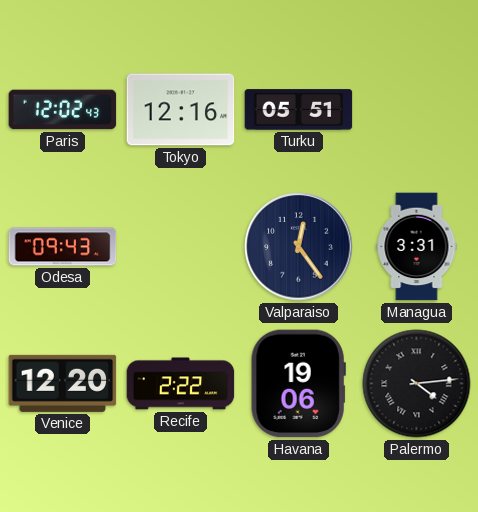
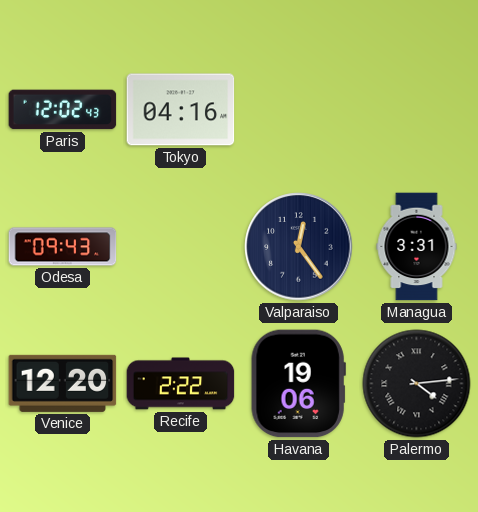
Tokyo: 12:16 -> 04:16 (181, 110)
Turku: 05:51 -> none (299, 110)
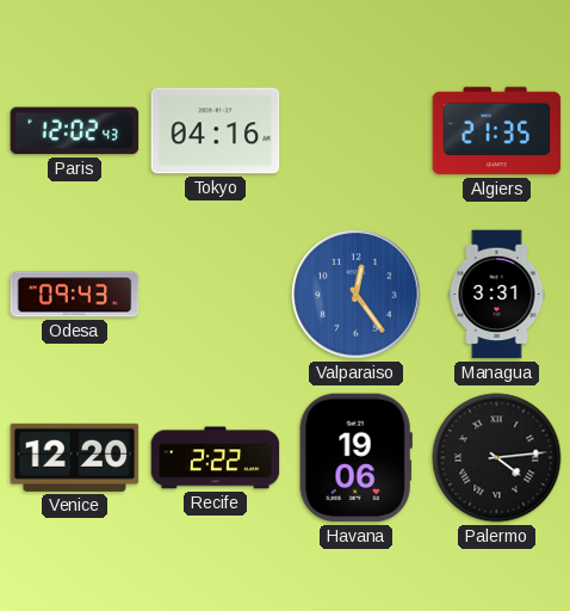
Algiers: none -> 21:35 (497, 131)
Valparaiso dial: navy -> blue (357, 295)
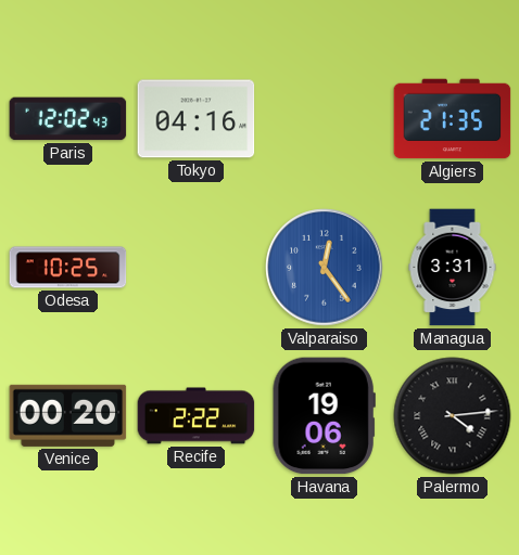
Odesa: 09:43 -> 10:25 (68, 268)
Venice: 12:20 -> 00:20 (68, 415)
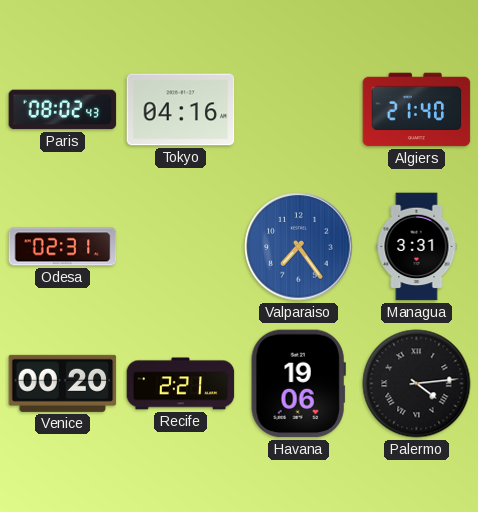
Paris: 12:02 -> 08:02 (63, 110)
Algiers: 21:35 -> 21:40 (417, 110)
Odesa: 10:25 -> 02:31 (63, 247)
Valparaiso: 12:24 -> 7:24 (299, 247)
Recife: 2:22 -> 2:21 (181, 384)
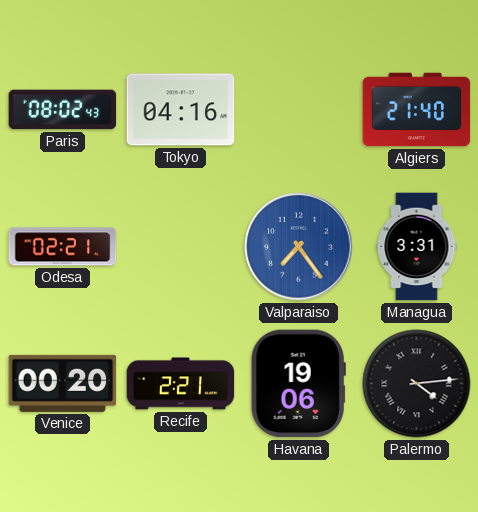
Odesa: 02:31 -> 02:21 (63, 247)
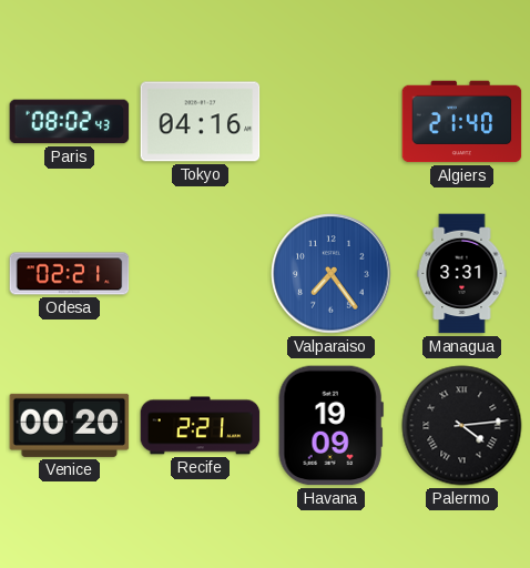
Havana: 19:06 -> 19:09 (330, 426)
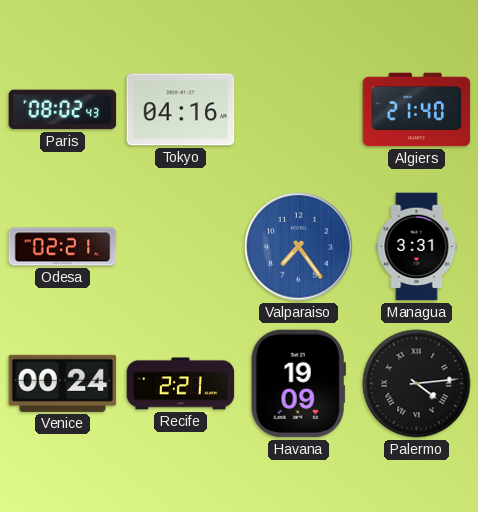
Venice: 00:20 -> 00:24 (63, 383)
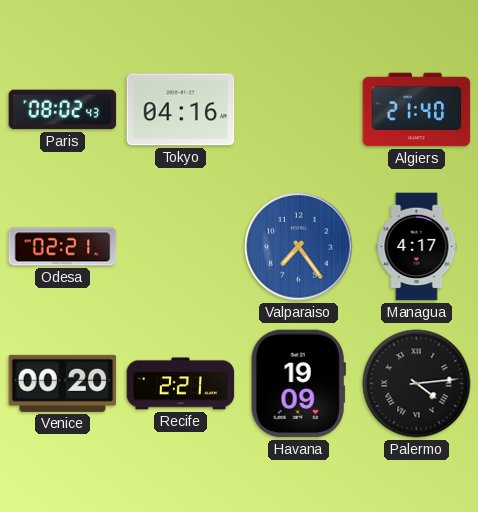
Managua: 3:31 -> 4:17 (417, 247)
Venice: 00:24 -> 00:20 (63, 383)
